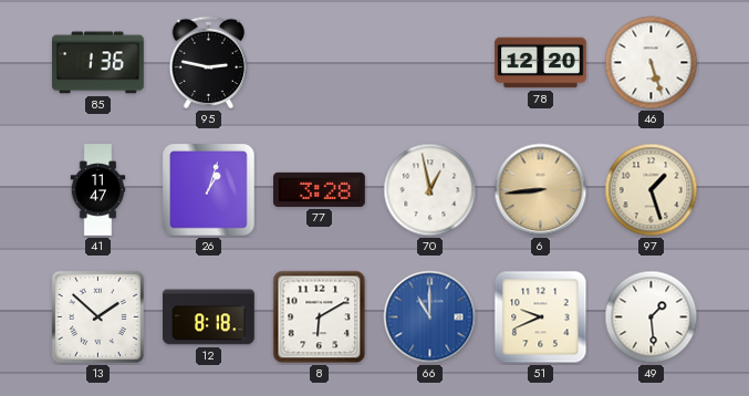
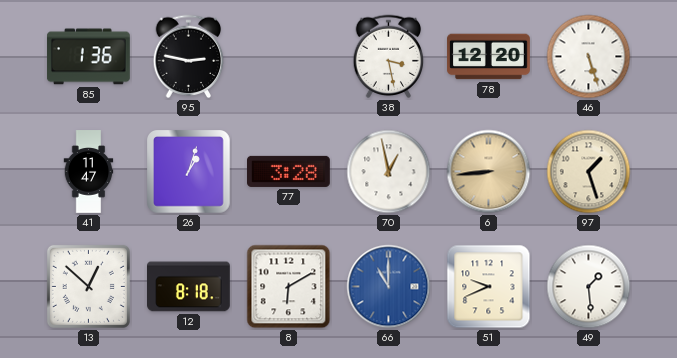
38: none -> 3:28 (389, 57)
13: 1:52 -> 12:52 (88, 286)
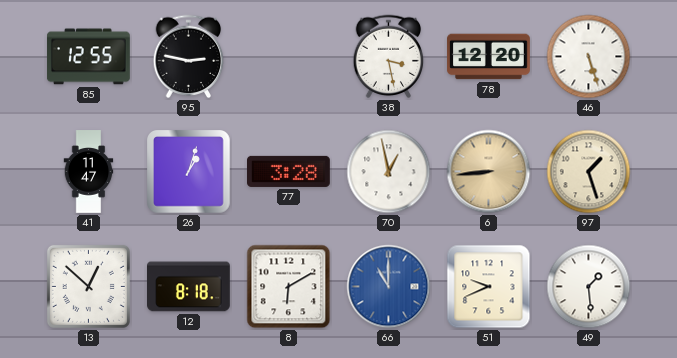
85: 1:36 -> 12:55 (89, 57)
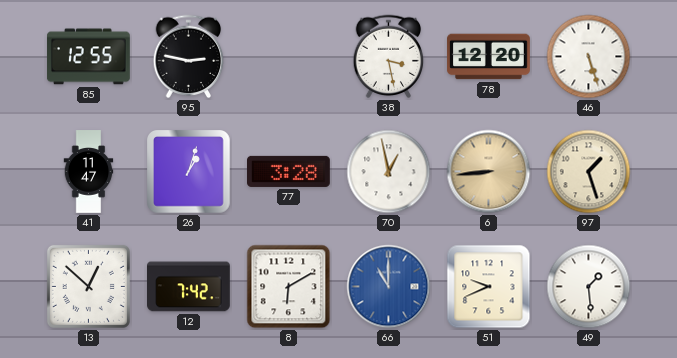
12: 8:18 -> 7:42 (189, 287)
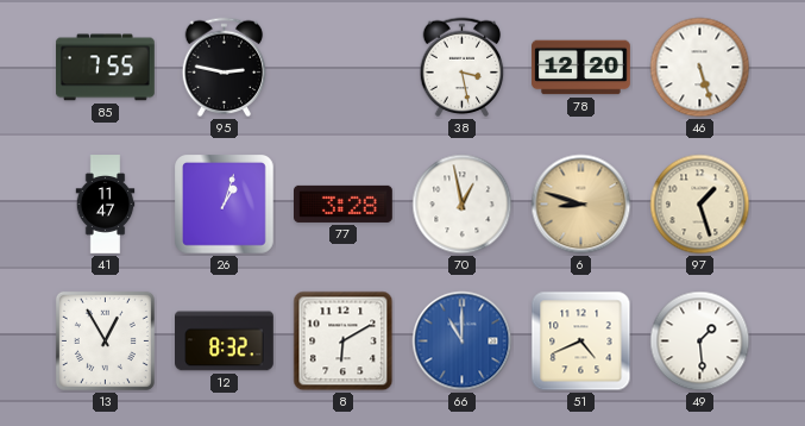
85: 12:55 -> 7:55 (106, 68)
6: 8:44 -> 8:48 (581, 205)
13: 12:52 -> 12:55 (105, 340)
12: 7:42 -> 8:32 (225, 342)
51: 9:41 -> 4:41 (581, 342)
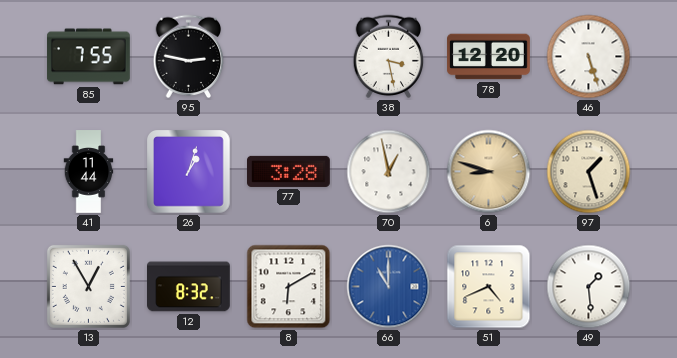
41: 11:47 -> 11:44 (89, 172)
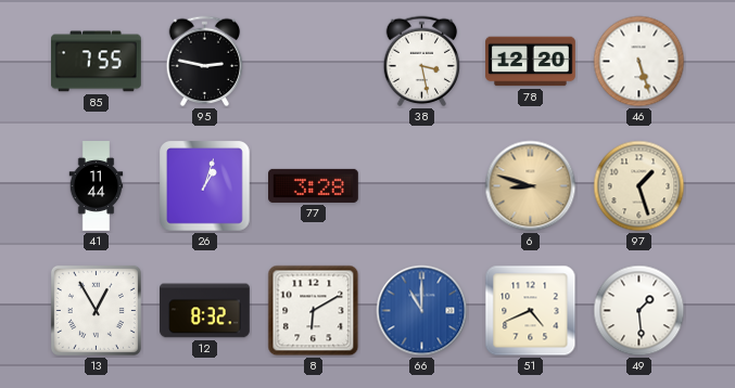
70: 12:58 -> none (389, 172)
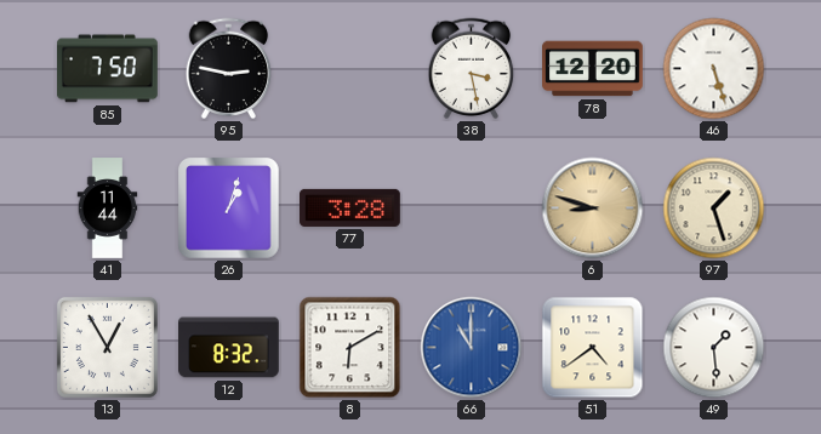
85: 7:55 -> 7:50 (108, 69)
51: 4:41 -> 4:39 (593, 348)
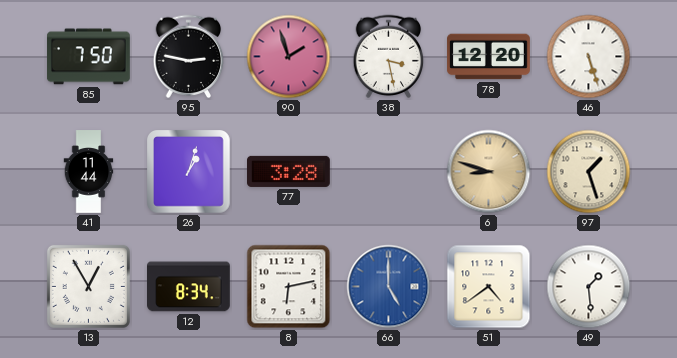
90: none -> 1:57 (289, 57)
12: 8:32 -> 8:34 (189, 287)
8: 6:10 -> 6:13 (289, 287)
66: 11:00 -> 5:00 (389, 287)
